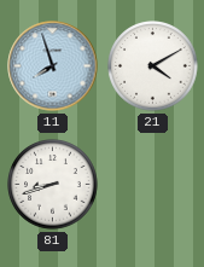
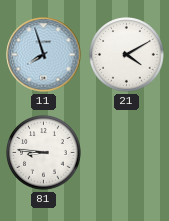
81: 8:42 -> 8:46 (44, 153)
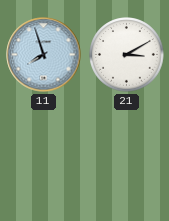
21: 4:10 -> 3:10 (127, 55)
81: 8:46 -> none (44, 153)
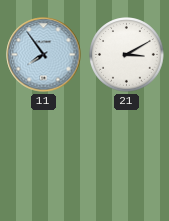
11: 7:57 -> 7:54 (44, 55)
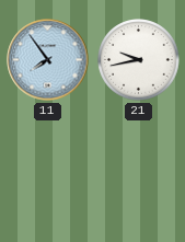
21: 3:10 -> 9:43 (139, 60)
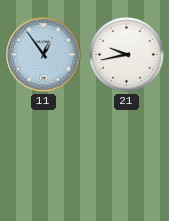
11: 7:54 -> 12:54 (44, 55)
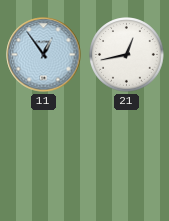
21: 9:43 -> 12:43 (127, 55)
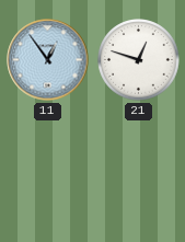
21: 12:43 -> 12:48 (139, 60)
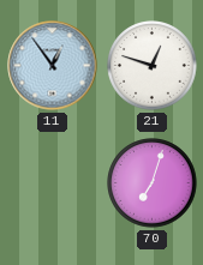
70: none -> 7:03 (153, 183)
